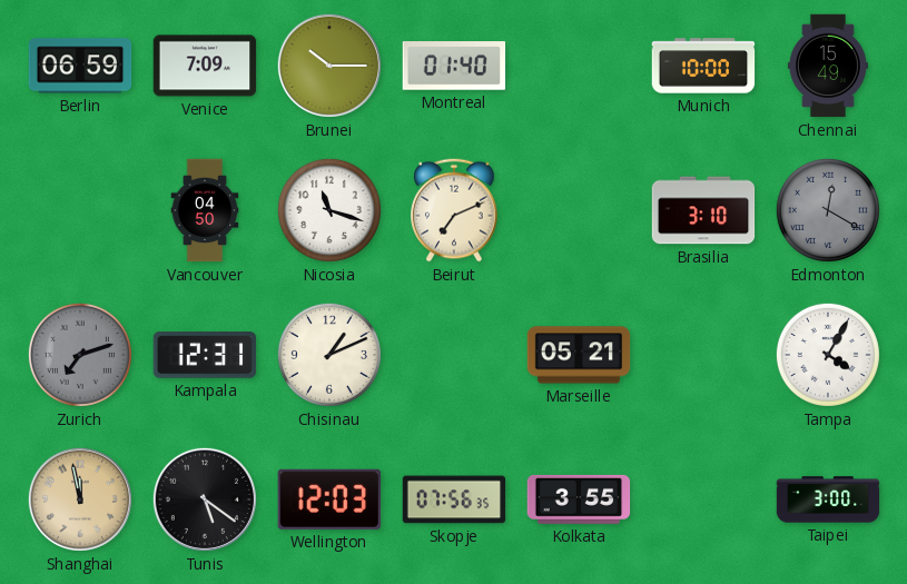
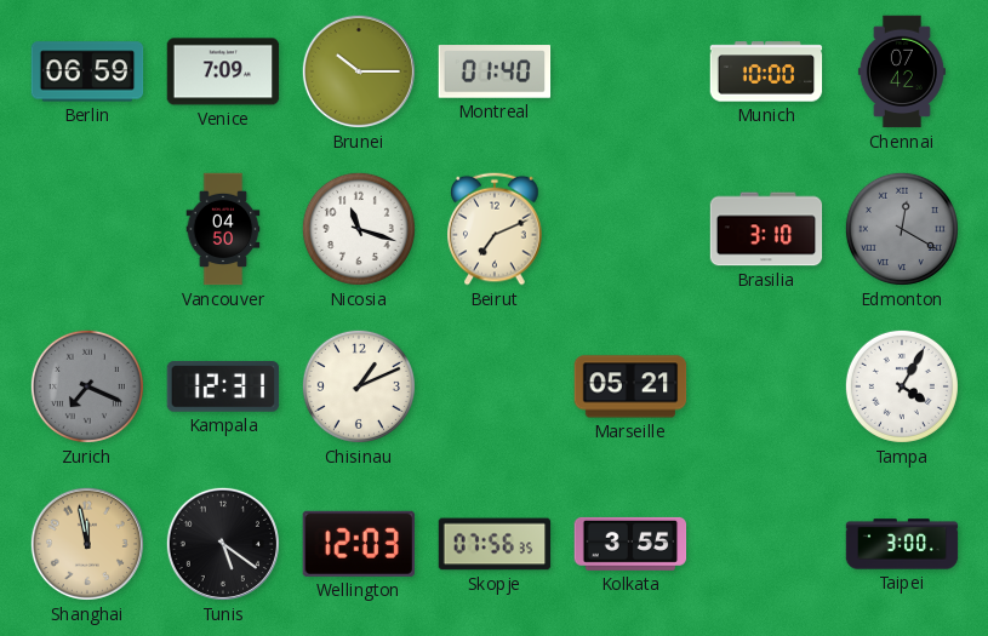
Chennai: 15:49 -> 07:42 (902, 71)
Zurich: 7:12 -> 7:19 (87, 386)
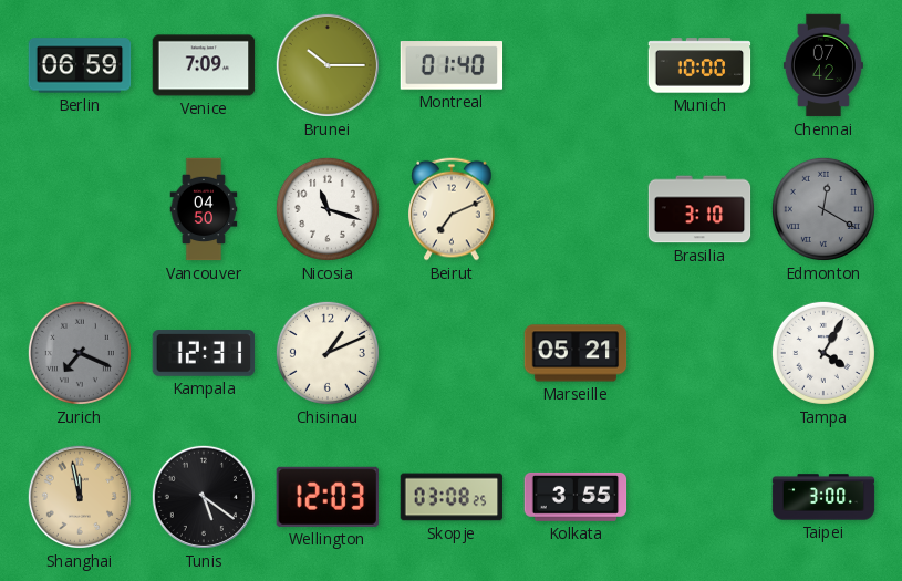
Skopje: 07:56 -> 03:08 (452, 497)
